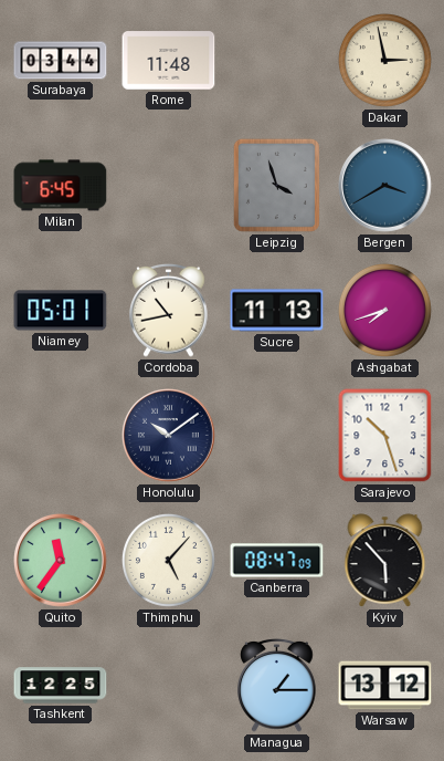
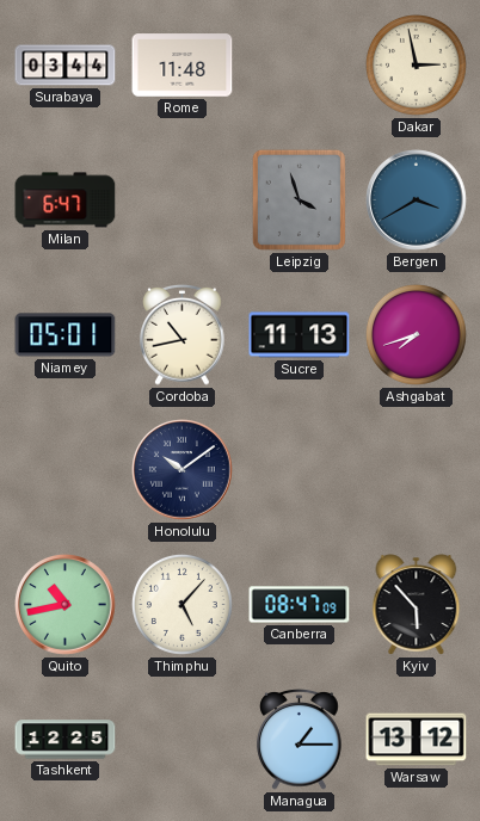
Milan: 6:45 -> 6:47 (66, 200)
Sarajevo: 10:27 -> none (385, 436)
Quito: 11:36 -> 10:43 (66, 605)
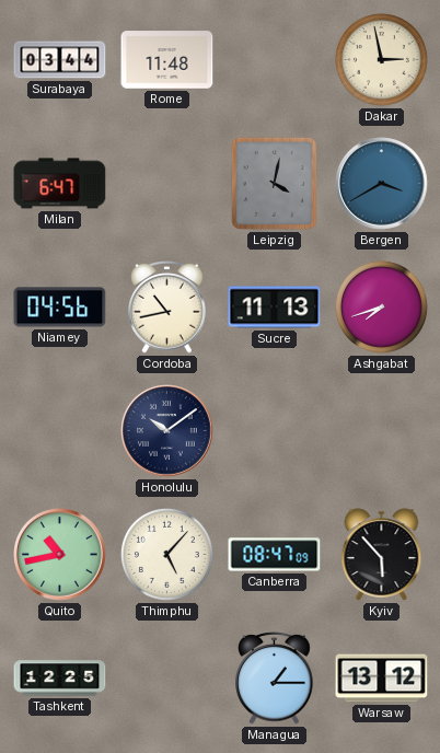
Leipzig: 3:57 -> 4:02 (274, 183)
Niamey: 05:01 -> 04:56 (60, 308)
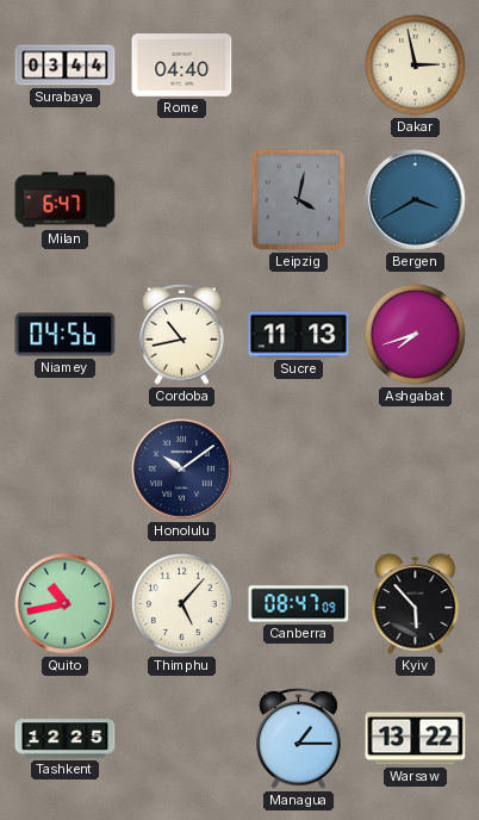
Rome: 11:48 -> 04:40 (182, 66)
Warsaw: 13:12 -> 13:22 (416, 739)
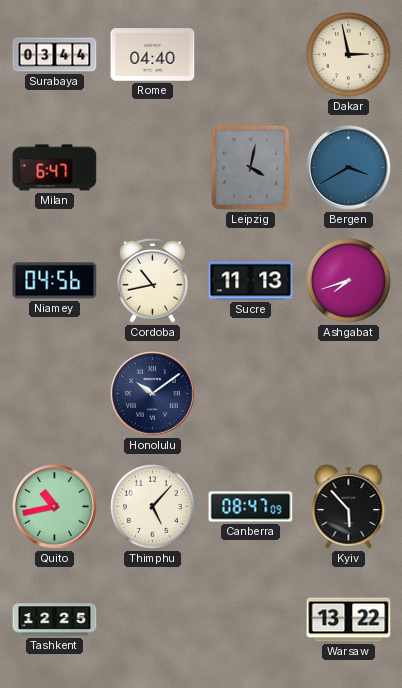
Managua: 1:15 -> none (299, 738)
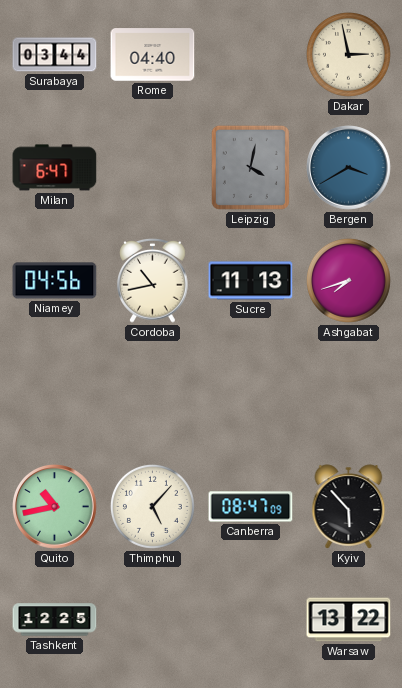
Honolulu: 10:09 -> none (153, 394)
